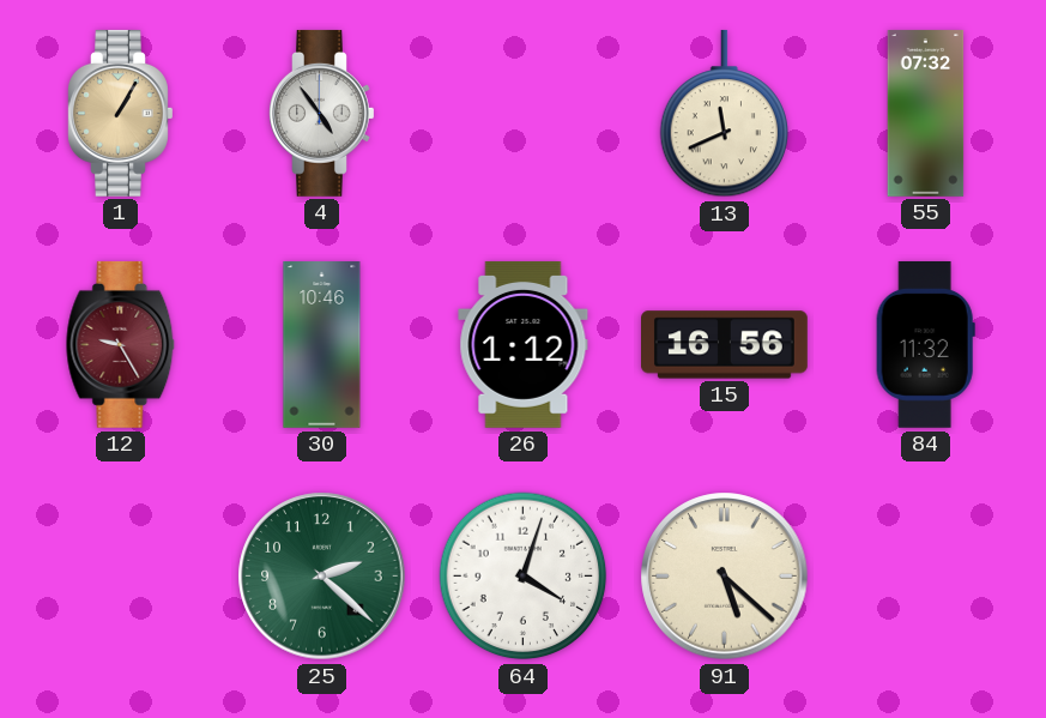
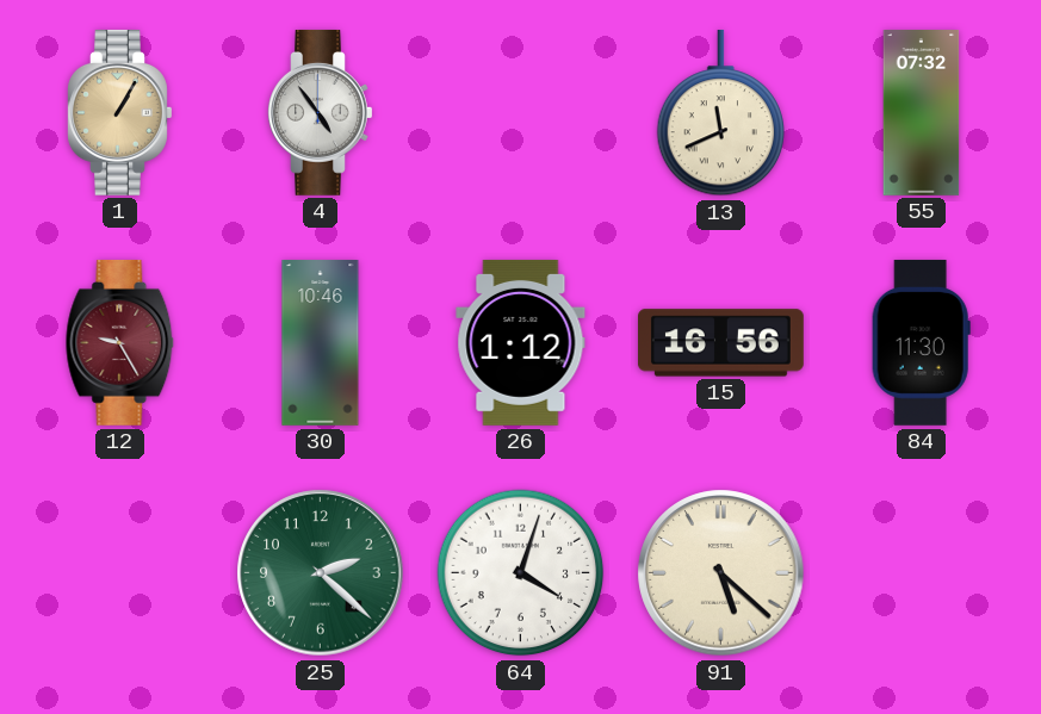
84: 11:32 -> 11:30 (921, 342)
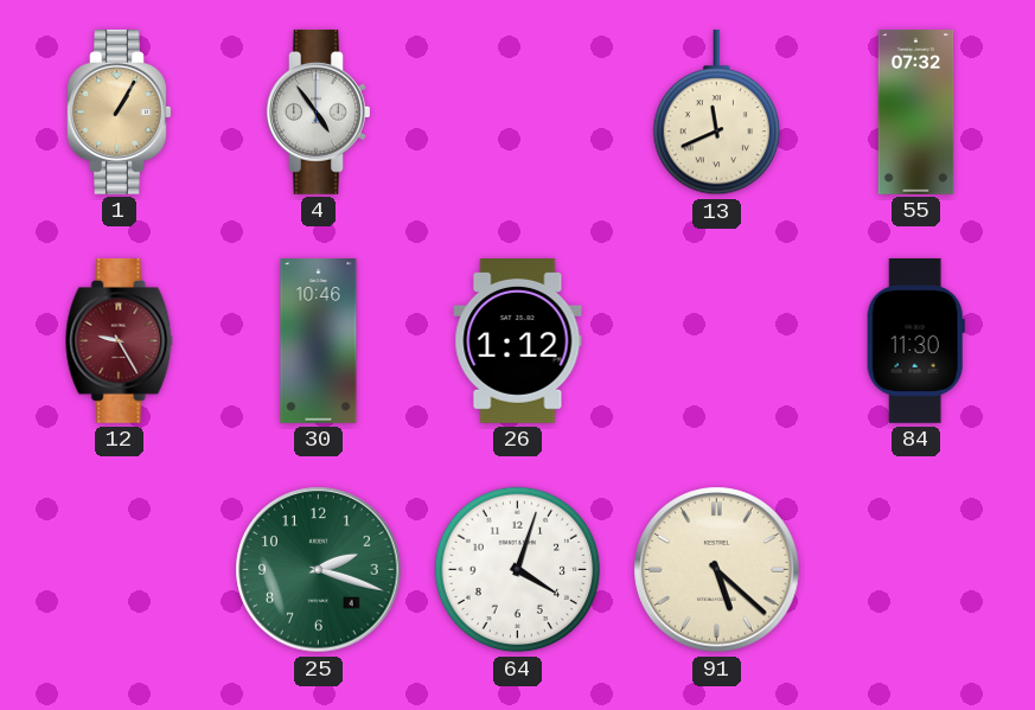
15: 16:56 -> none (721, 343)
25: 2:22 -> 2:18 (319, 570)
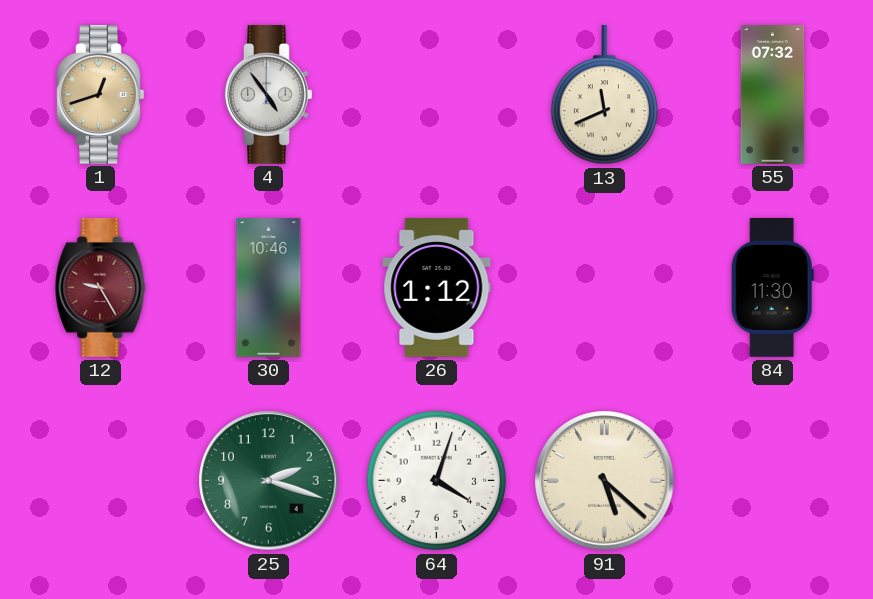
1: 1:05 -> 12:42 (101, 94)
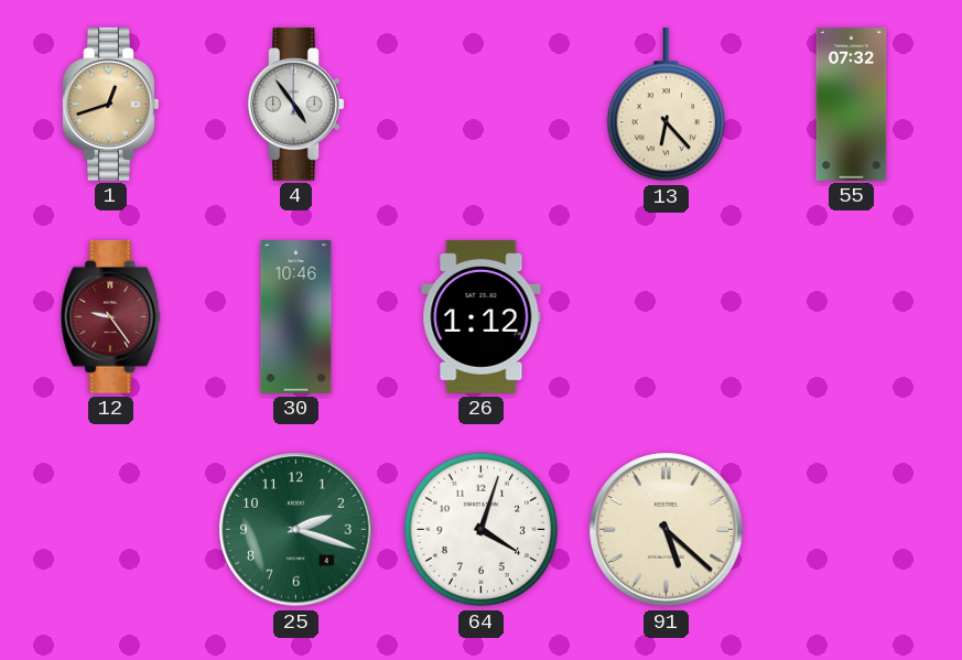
13: 11:41 -> 6:23 (667, 105)
12: 9:25 -> 9:24 (111, 316)
84: 11:30 -> none (772, 287)
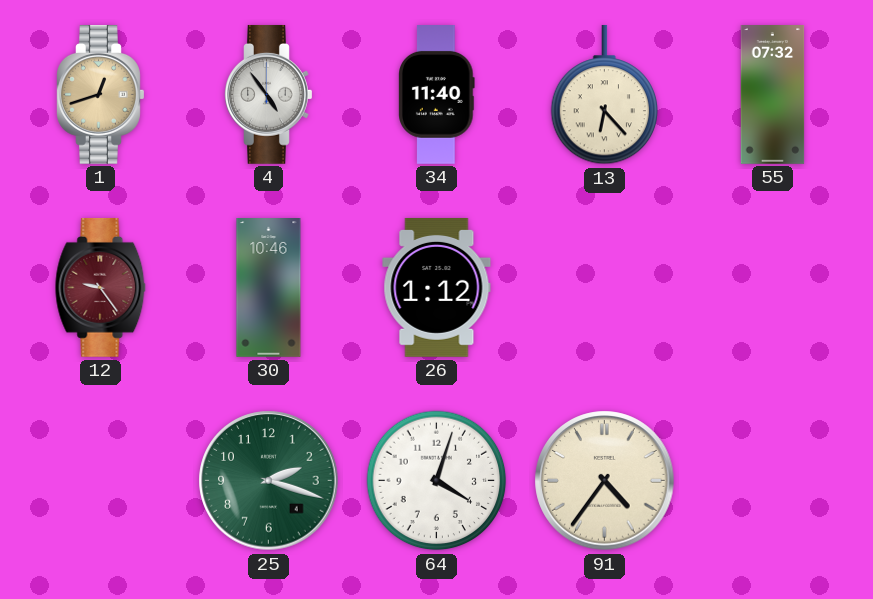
34: none -> 11:40 (437, 95)
91: 5:22 -> 4:36 (605, 481)
